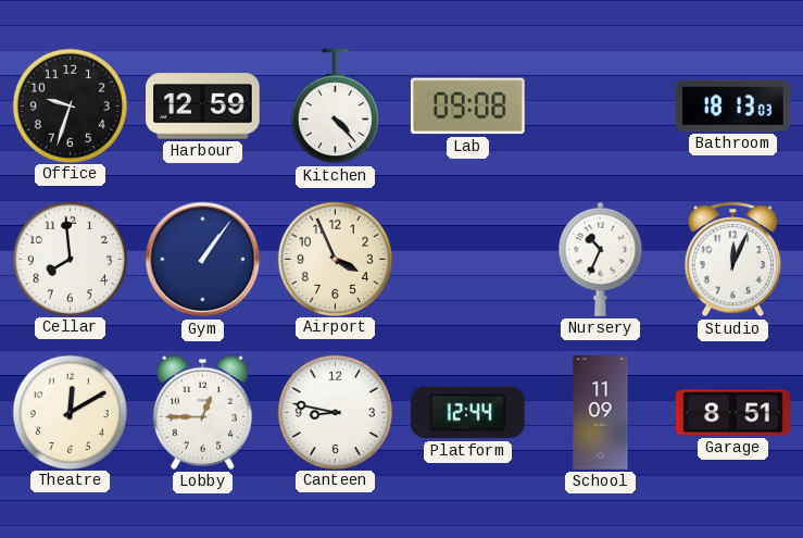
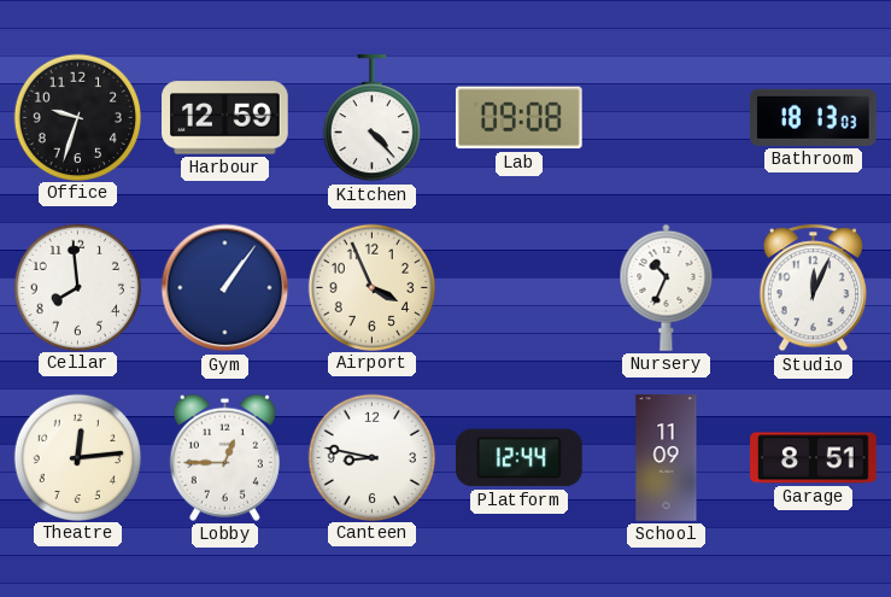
Theatre: 12:10 -> 12:14 (77, 457)
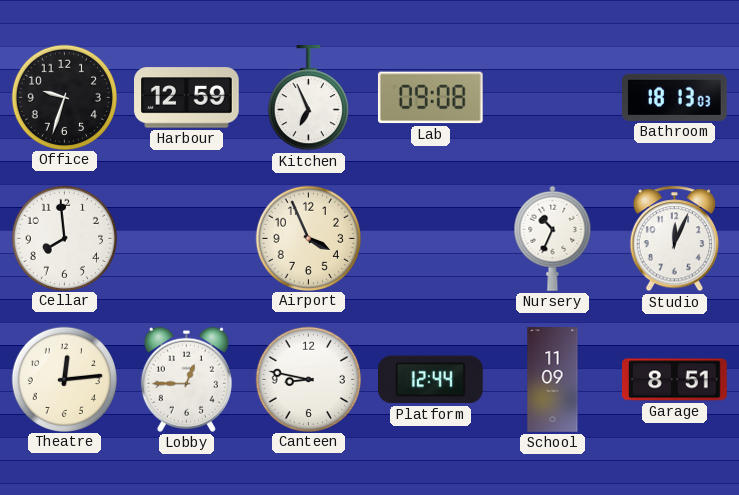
Kitchen: 4:23 -> 6:56 (308, 98)
Gym: 1:06 -> none (225, 288)
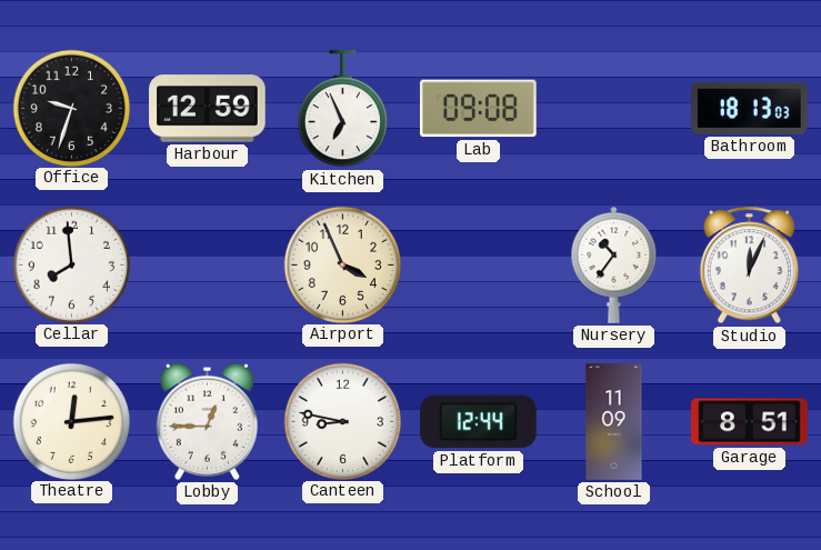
Nursery: 10:34 -> 10:36 (614, 264)
